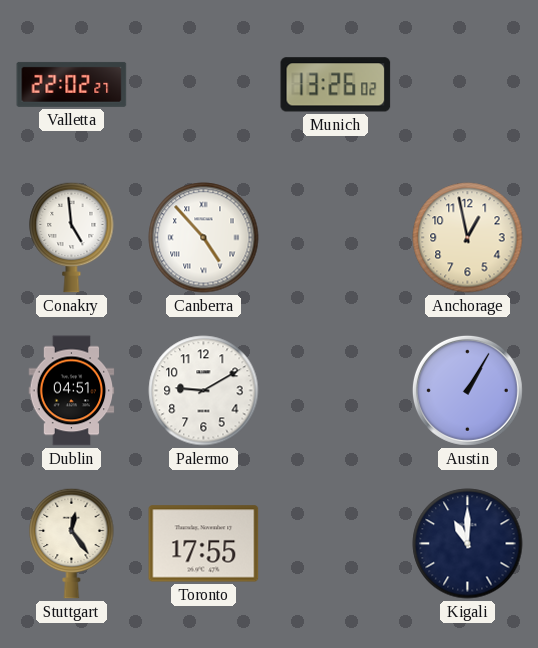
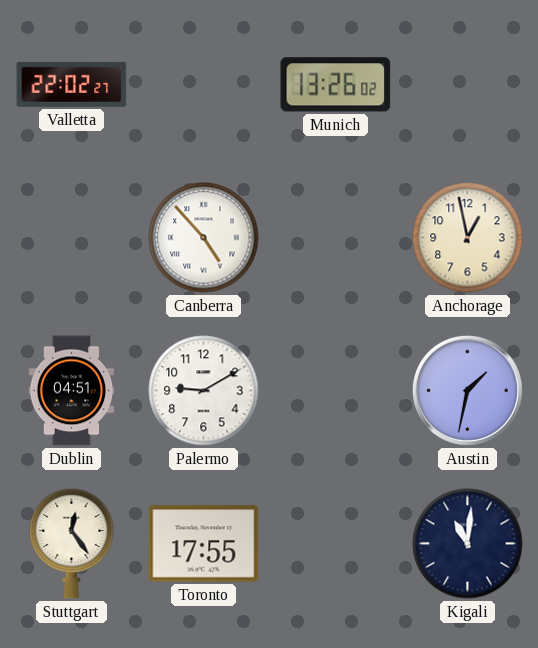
Conakry: 4:59 -> none (72, 237)
Austin: 1:05 -> 1:32 (467, 390)
Kigali: 11:00 -> 11:01 (468, 544)
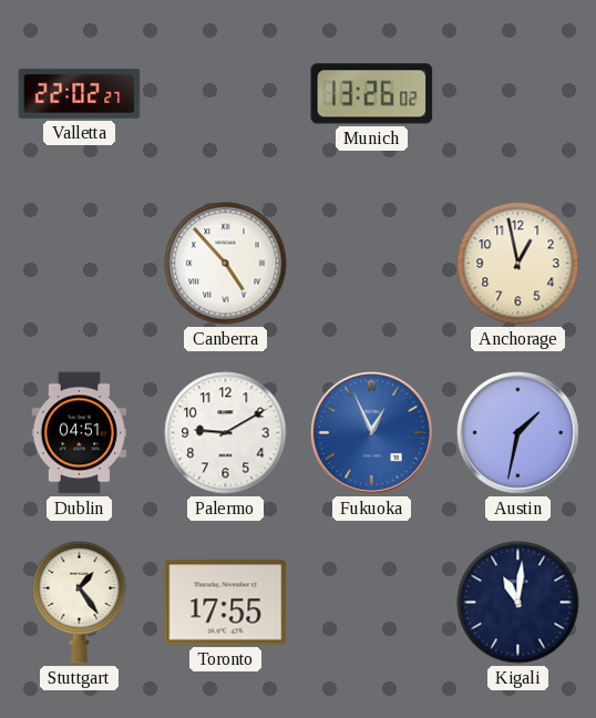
Fukuoka: none -> 12:56 (371, 432)
Stuttgart: 12:24 -> 1:24 (80, 602)
